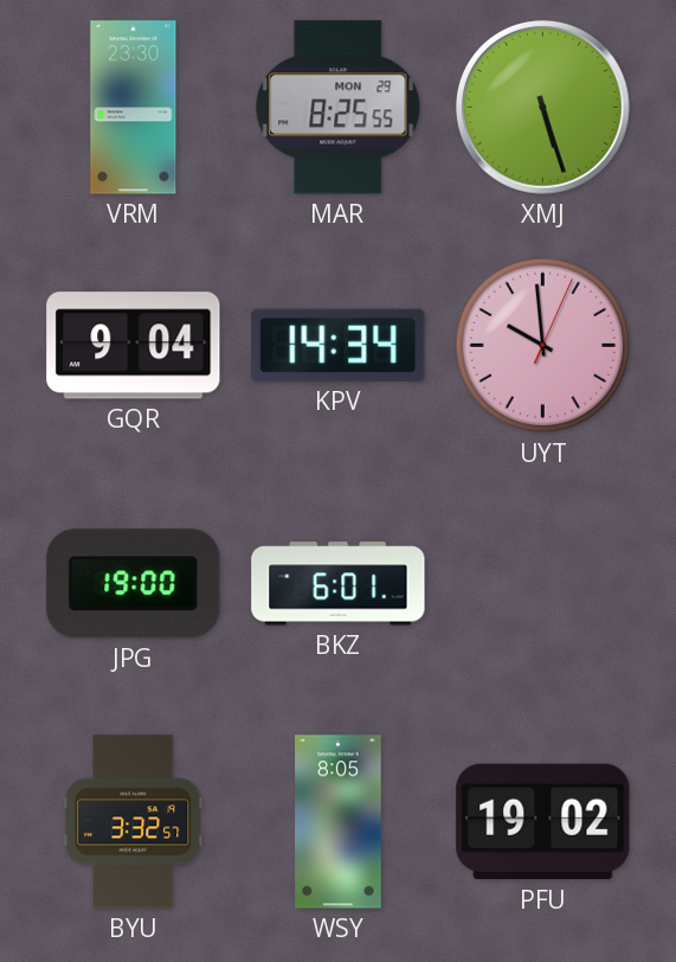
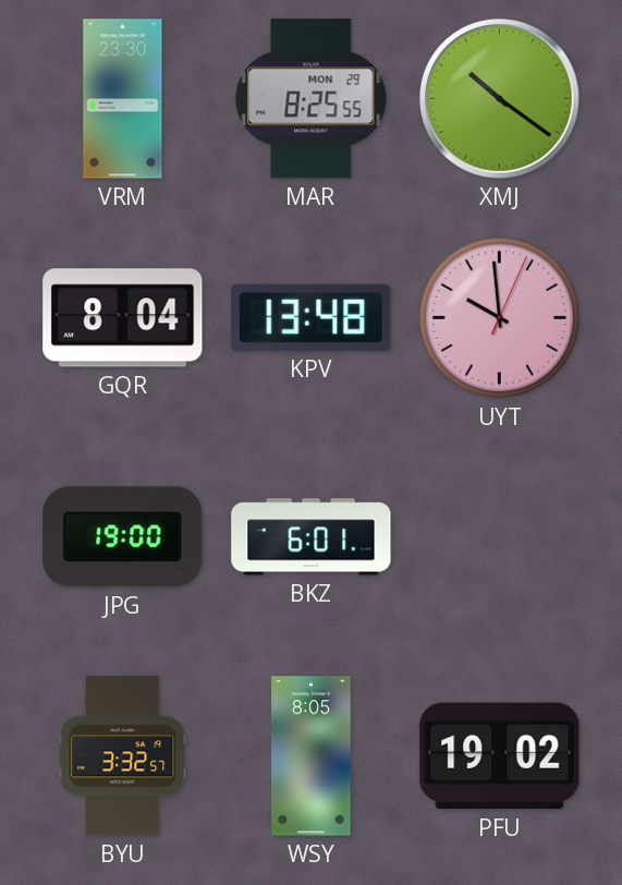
XMJ: 5:27 -> 10:21 (500, 99)
GQR: 9:04 -> 8:04 (123, 318)
KPV: 14:34 -> 13:48 (312, 317)
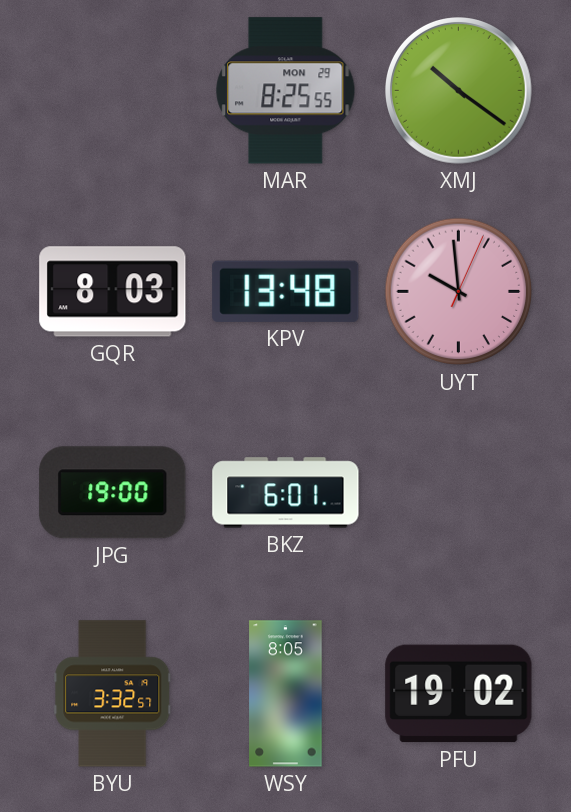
VRM: 23:30 -> none (123, 99)
GQR: 8:04 -> 8:03 (113, 292)
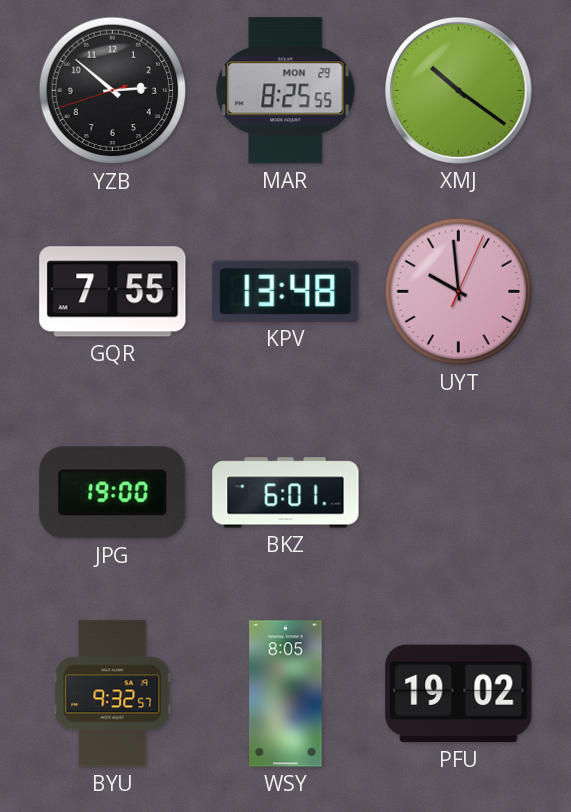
YZB: none -> 2:51 (113, 91)
GQR: 8:03 -> 7:55 (113, 292)
BYU: 3:32 -> 9:32 (113, 694)
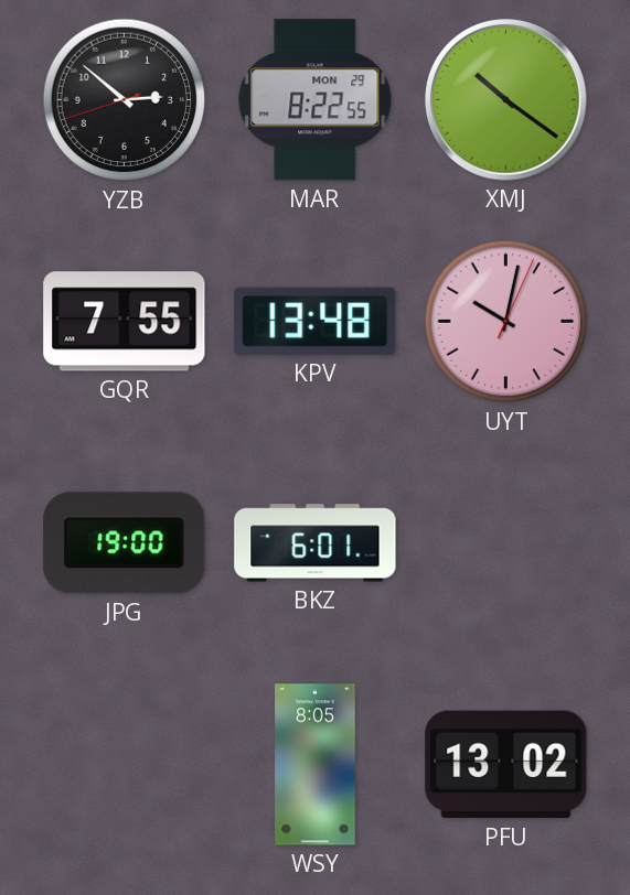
MAR: 8:25 -> 8:22 (316, 100)
UYT: 9:59 -> 10:02 (506, 322)
BYU: 9:32 -> none (113, 694)
PFU: 19:02 -> 13:02 (506, 765)
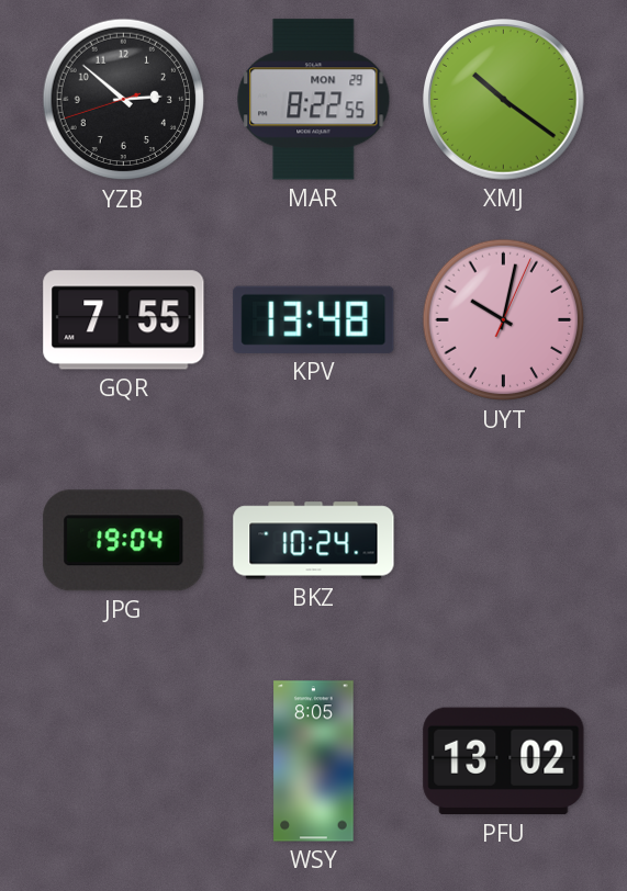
JPG: 19:00 -> 19:04 (124, 541)
BKZ: 6:01 -> 10:24 (314, 541)
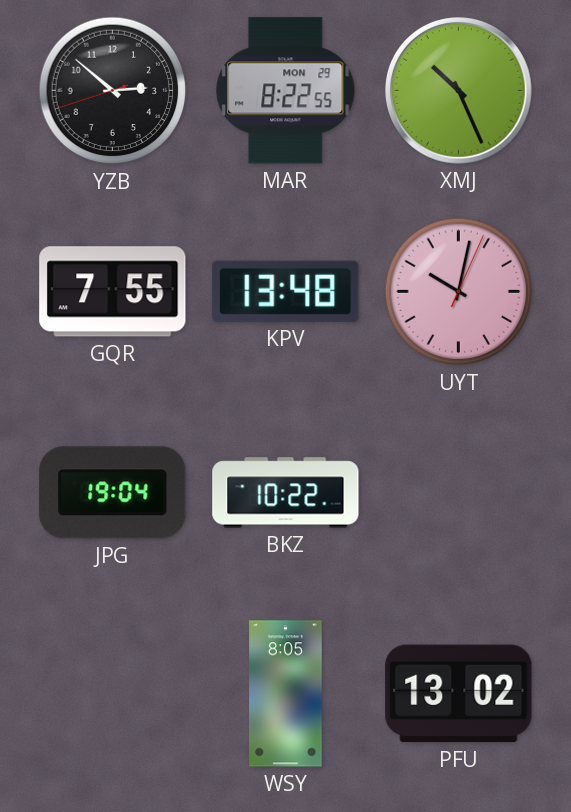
XMJ: 10:21 -> 10:26 (459, 91)
BKZ: 10:24 -> 10:22 (286, 493)
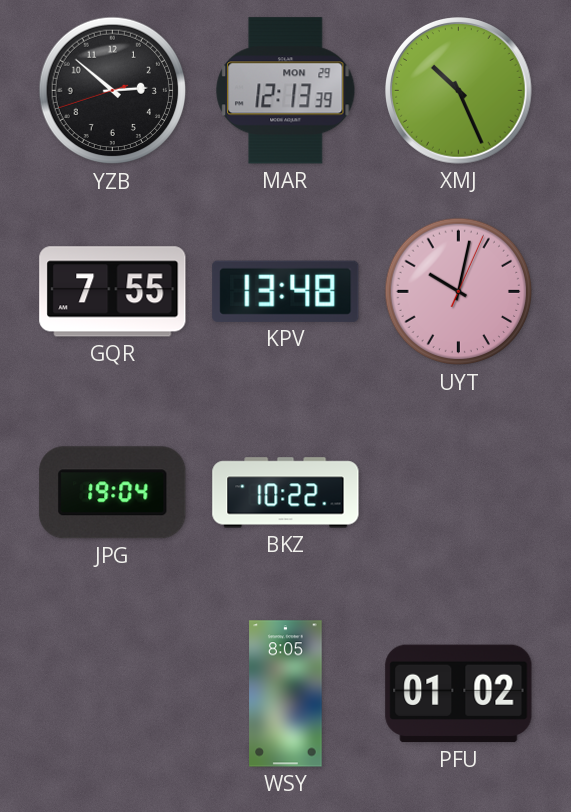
MAR: 8:22 -> 12:13 (286, 91)
PFU: 13:02 -> 01:02 (459, 694)
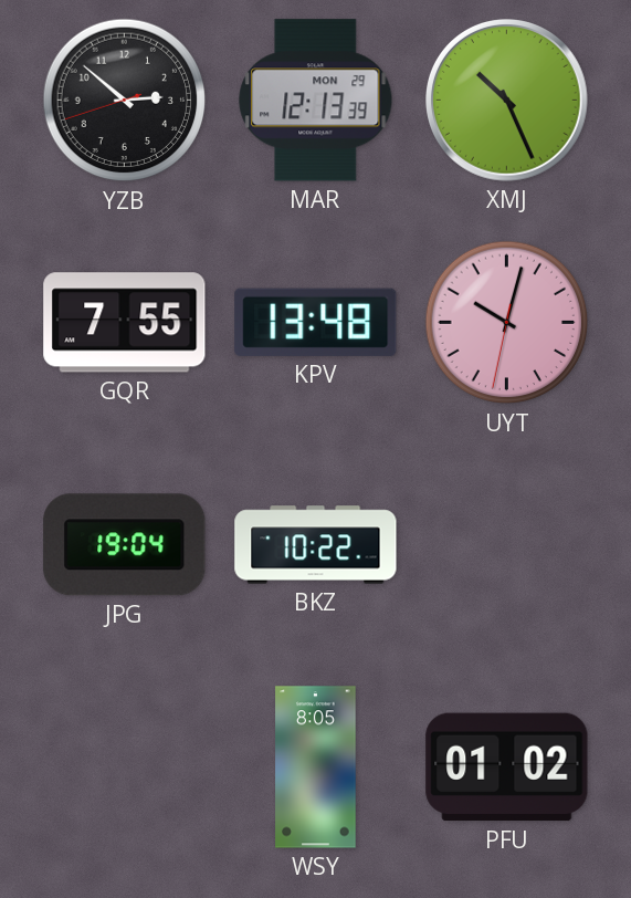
UYT: 10:02:04 -> 10:02:32 (507, 323)
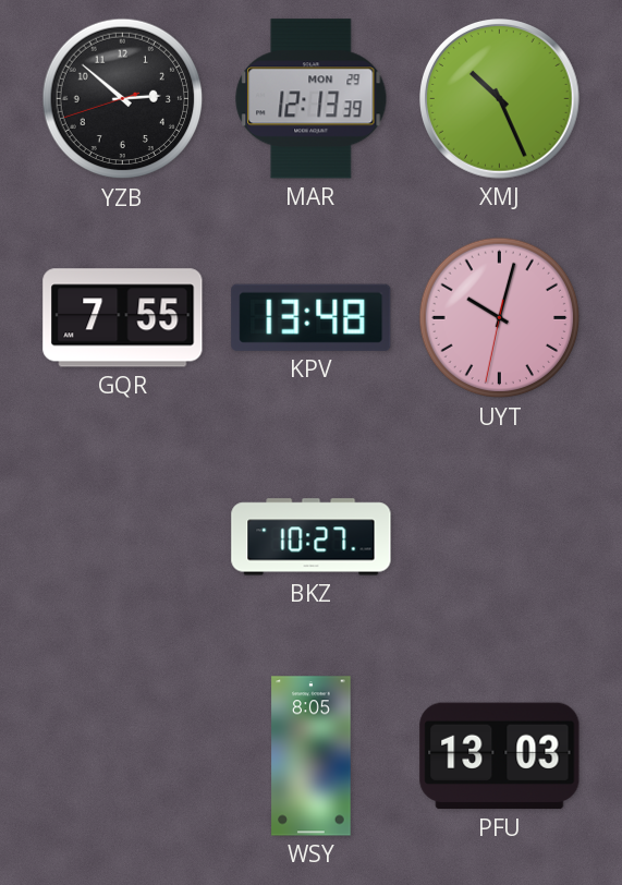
JPG: 19:04 -> none (125, 545)
BKZ: 10:22 -> 10:27 (312, 537)
PFU: 01:02 -> 13:03 (500, 756)
